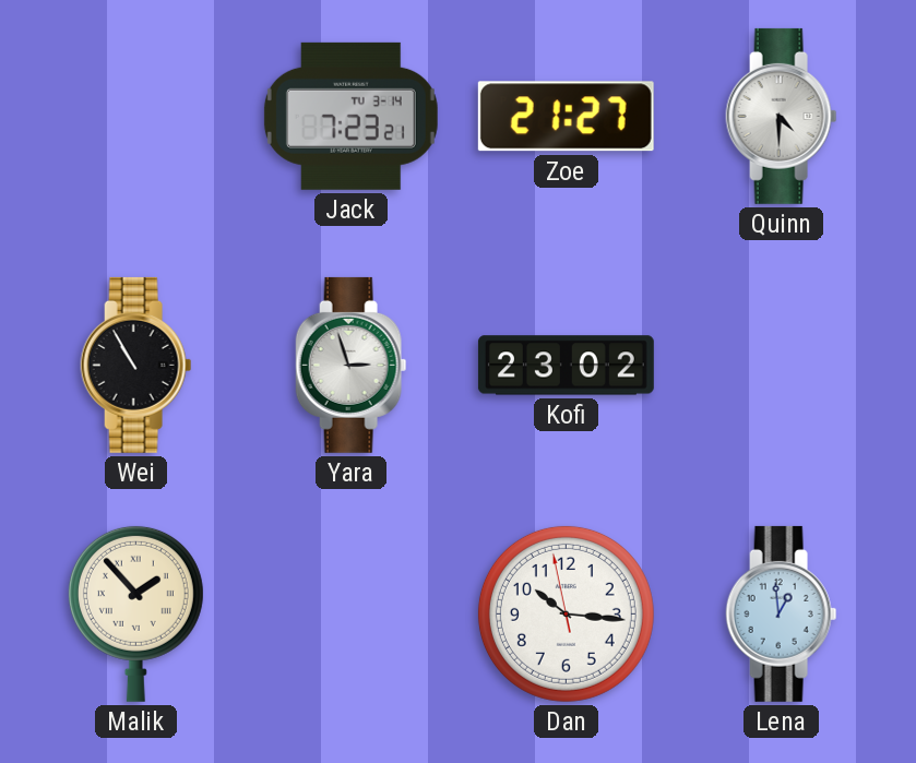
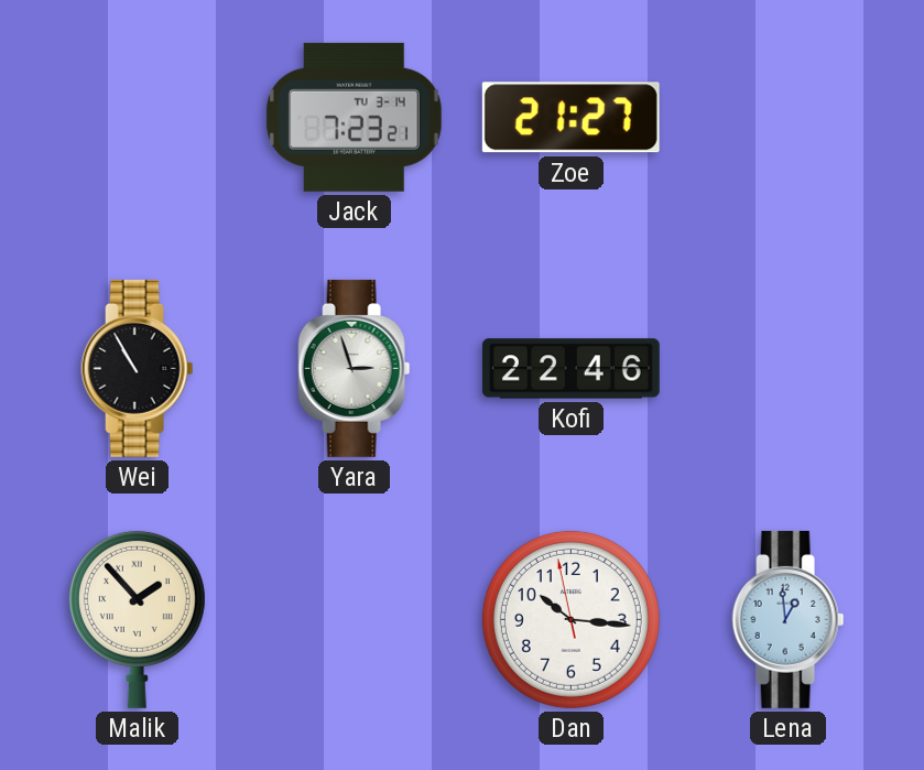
Quinn: 4:30 -> none (782, 116)
Kofi: 23:02 -> 22:46 (570, 369)
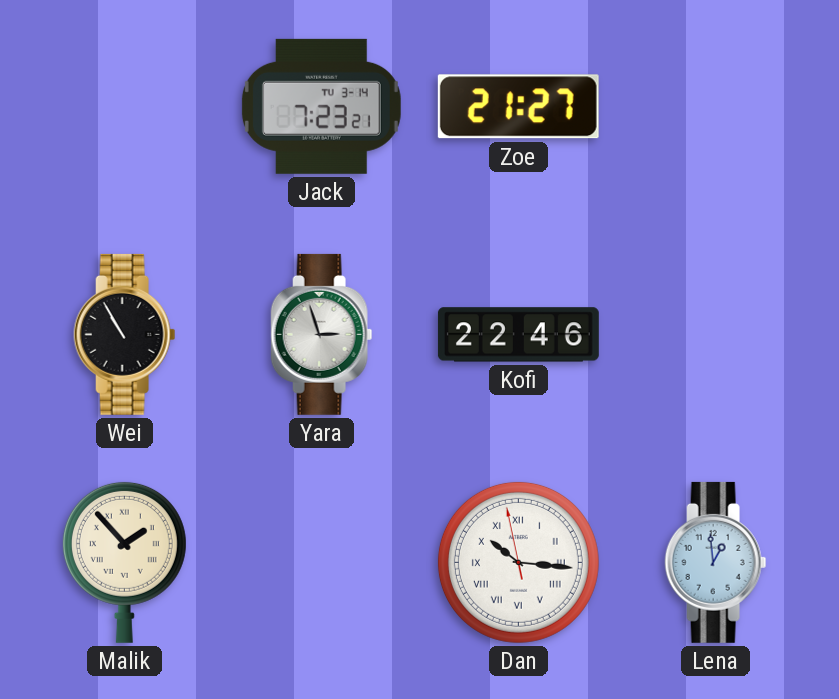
Dan numerals: Arabic -> Roman (518, 562)
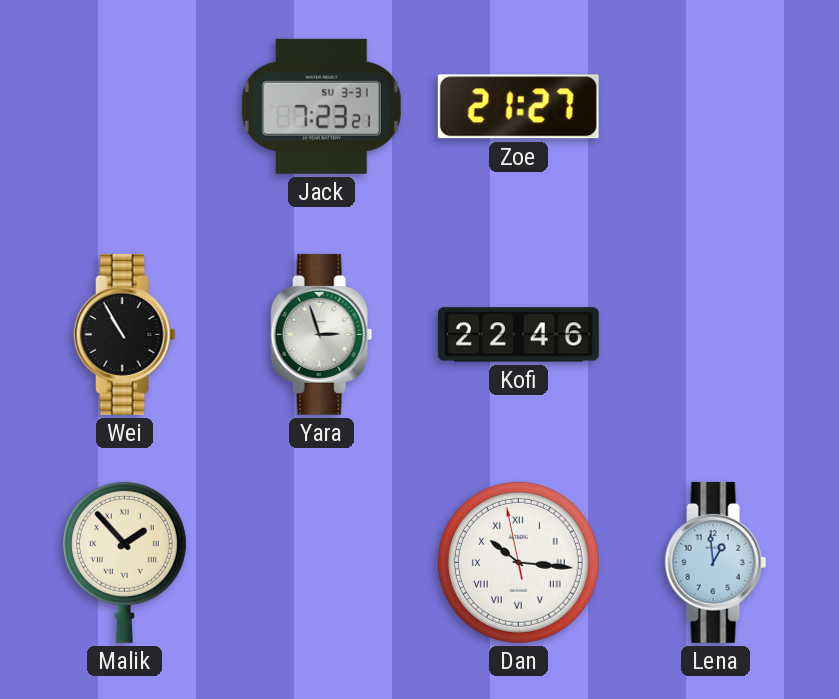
Jack date: TU 3-14 -> SU 3-31 (321, 106)
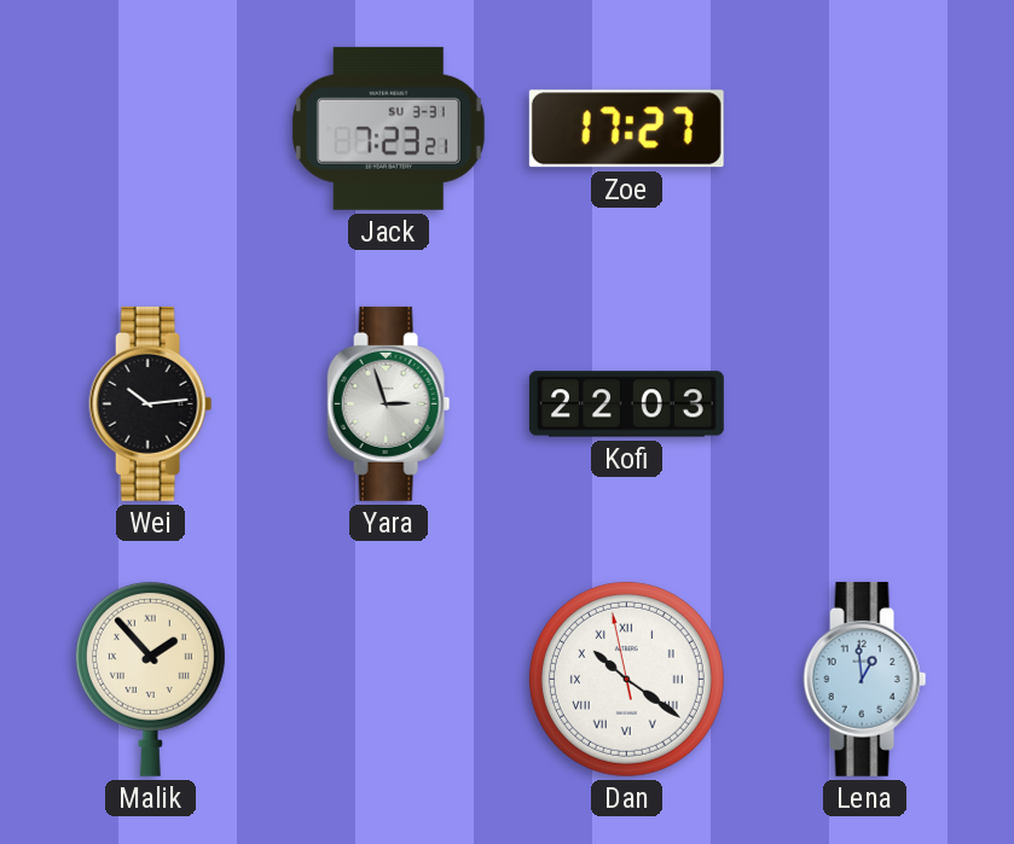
Zoe: 21:27 -> 17:27 (626, 129)
Wei: 10:55 -> 10:14 (151, 403)
Kofi: 22:46 -> 22:03 (626, 404)
Dan: 10:15 -> 10:20 (626, 679)
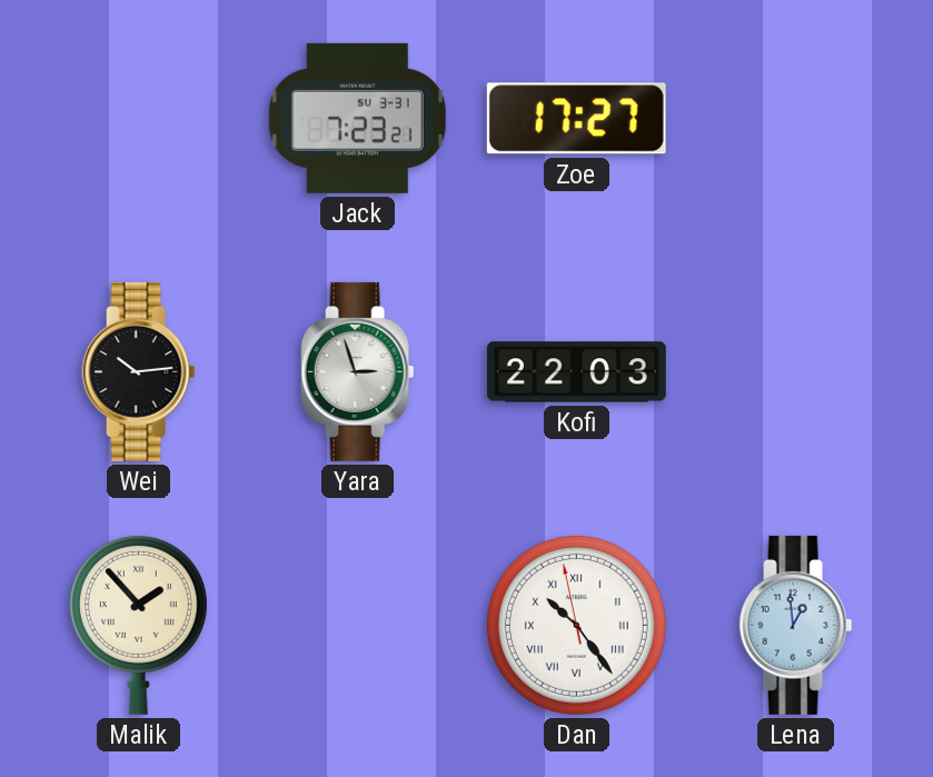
Dan: 10:20 -> 10:23 (576, 625)
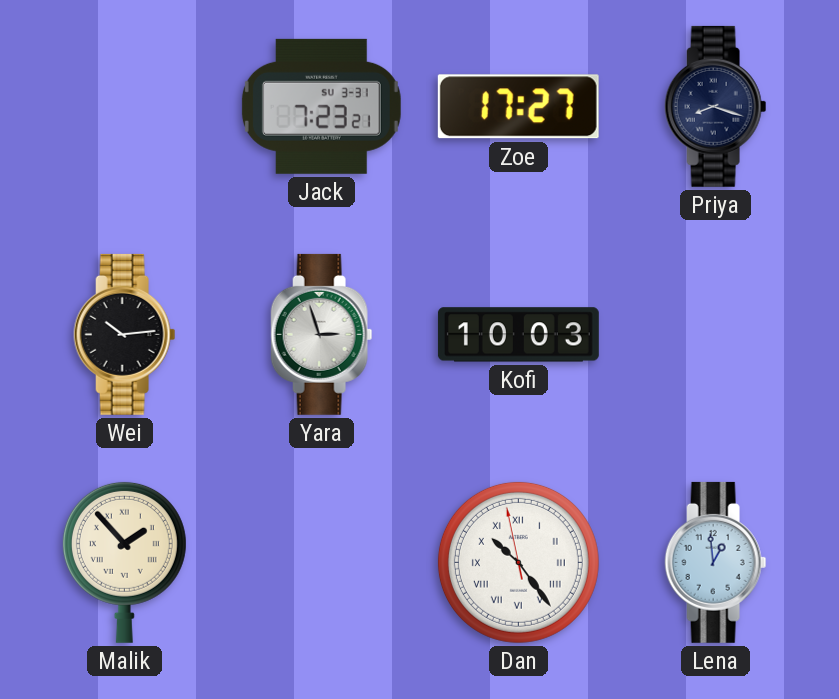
Priya: none -> 8:18 (716, 106)
Kofi: 22:03 -> 10:03 (518, 335)
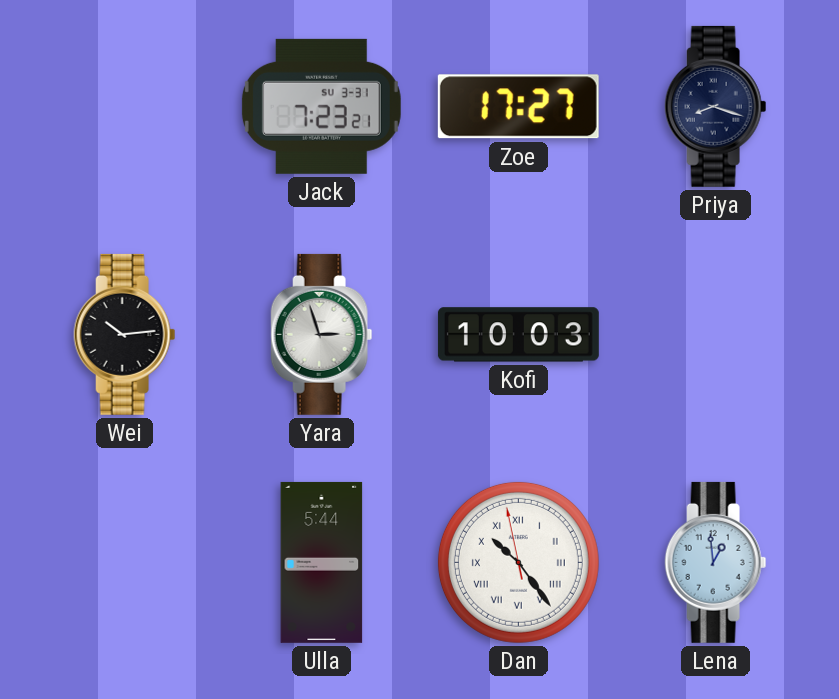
Malik: 1:53 -> none (124, 562)
Ulla: none -> 5:44 (322, 562)
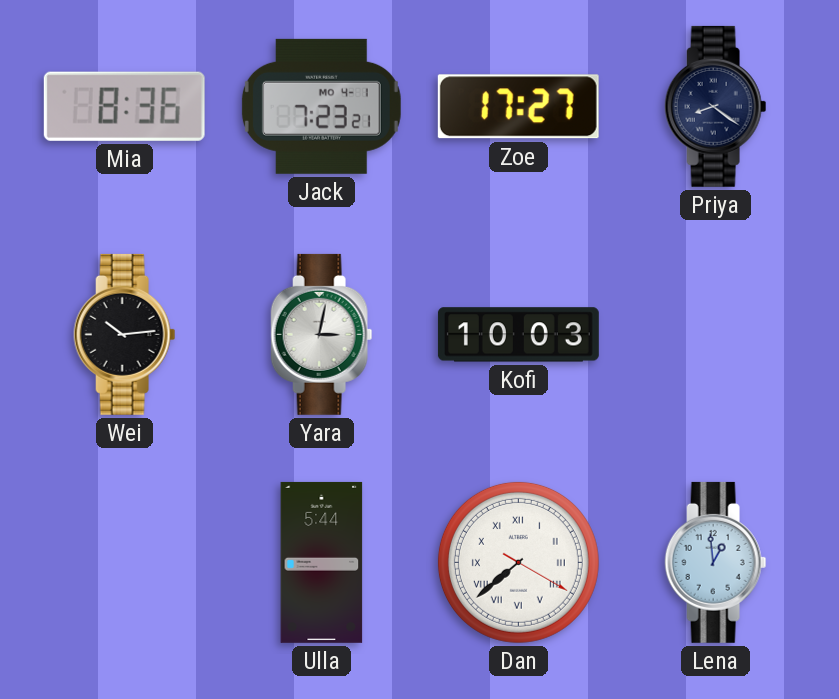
Mia: none -> 8:36 (124, 106)
Jack date: SU 3-31 -> MO 4-1 (321, 106)
Priya: 8:18 -> 8:21 (716, 106)
Yara: 2:57 -> 3:02 (322, 334)
Dan: 10:23 -> 7:38 (518, 562)
